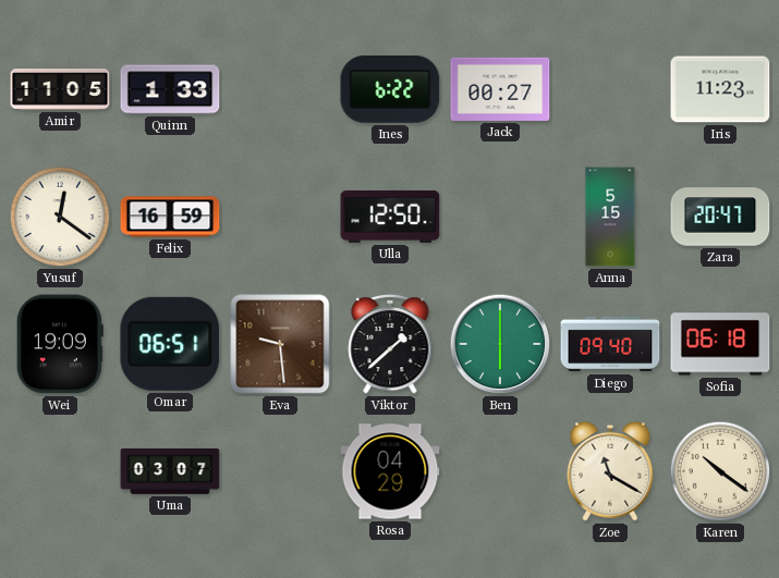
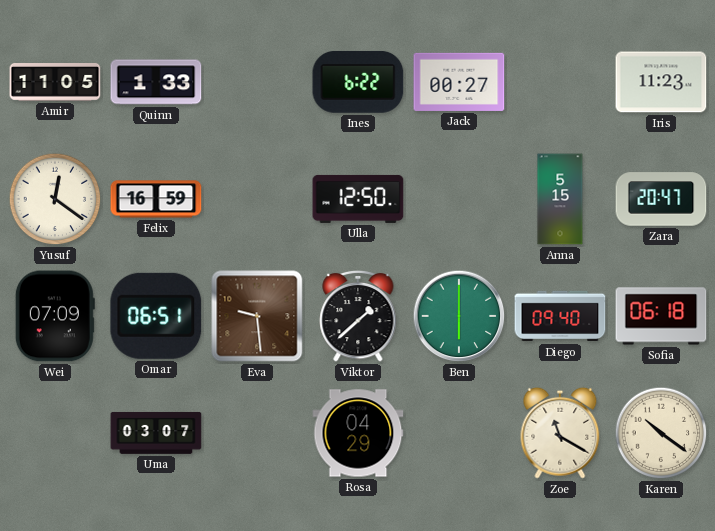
Wei: 19:09 -> 07:09 (55, 316)
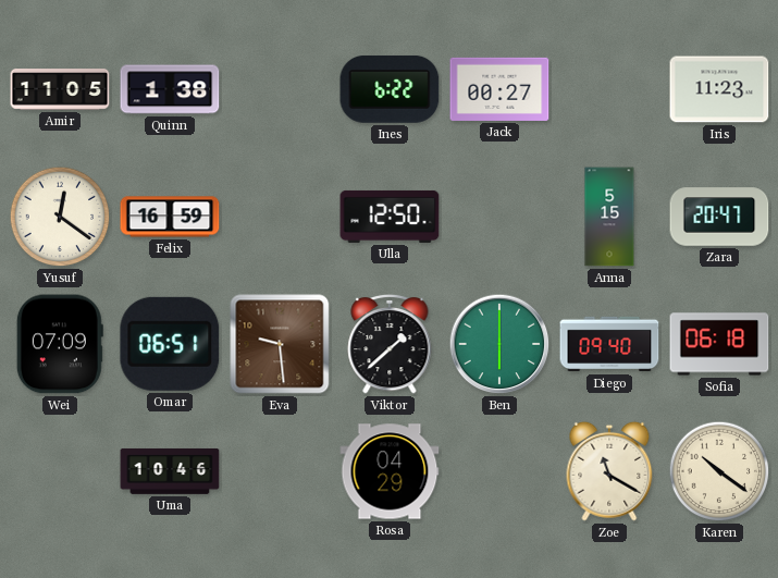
Quinn: 1:33 -> 1:38 (170, 89)
Uma: 03:07 -> 10:46 (170, 471)
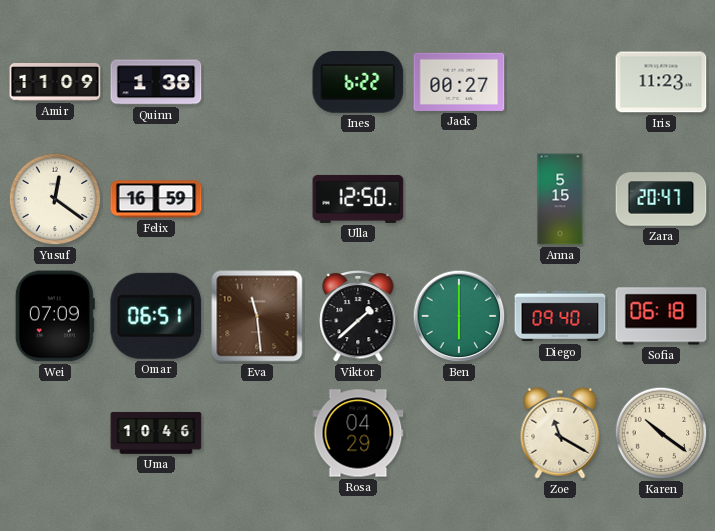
Amir: 11:05 -> 11:09 (55, 83)
Eva: 9:29 -> 11:29 (257, 316)
